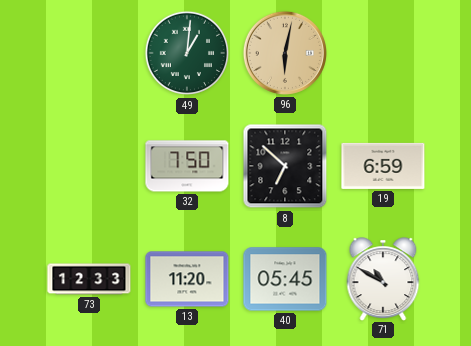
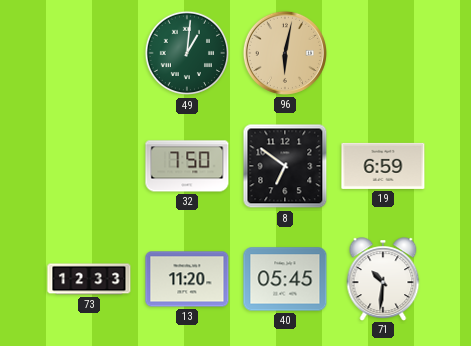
8: 6:52 -> 6:51 (285, 166)
71: 10:50 -> 10:31 (383, 279)
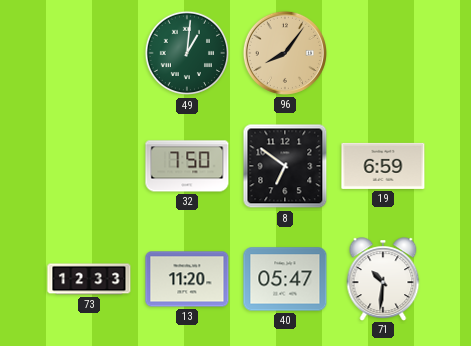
96: 6:02 -> 8:06 (285, 53)
40: 05:45 -> 05:47 (285, 279)
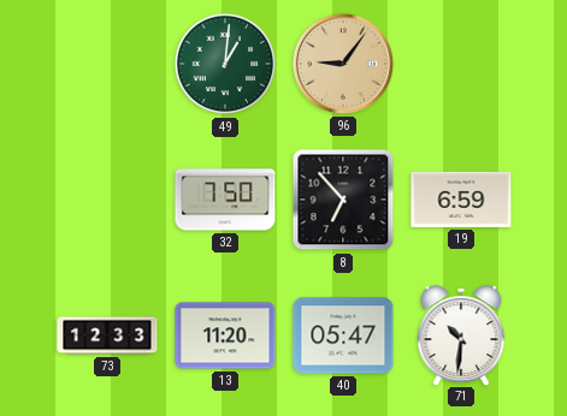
96: 8:06 -> 9:06 (343, 64)
8: 6:51 -> 6:53 (343, 200)
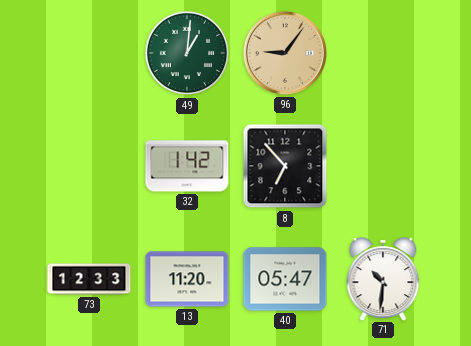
32: 7:50 -> 1:42 (187, 166)
19: 6:59 -> none (461, 200)
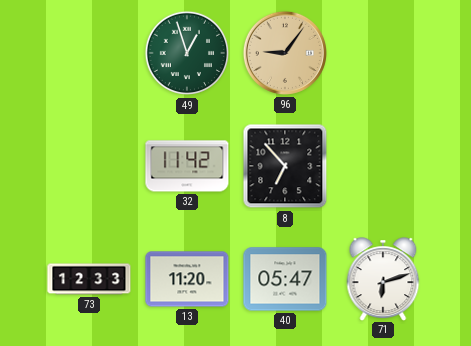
49: 1:01 -> 12:57 (187, 53)
32: 1:42 -> 11:42 (187, 166)
71: 10:31 -> 6:12 (383, 279)
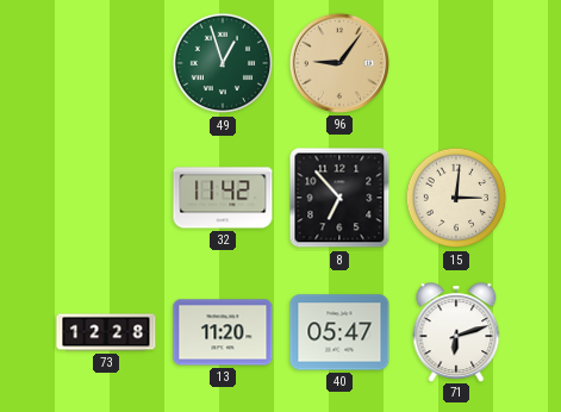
15: none -> 3:01 (456, 198)
73: 12:33 -> 12:28 (106, 332)
